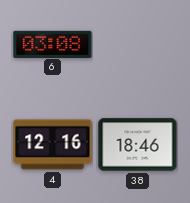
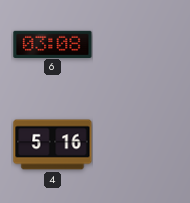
4: 12:16 -> 5:16 (53, 145)
38: 18:46 -> none (138, 145)
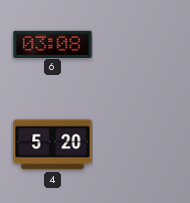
4: 5:16 -> 5:20 (53, 145)
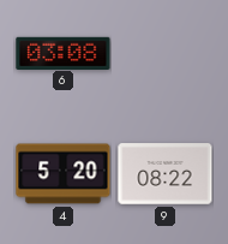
9: none -> 08:22 (166, 174)
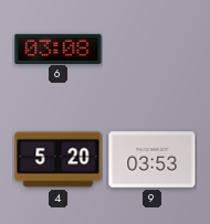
9: 08:22 -> 03:53 (153, 160)
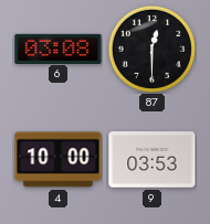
87: none -> 12:30 (151, 49)
4: 5:20 -> 10:00 (59, 160)
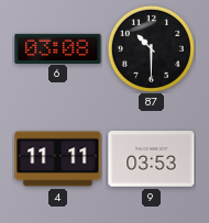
87: 12:30 -> 10:30 (151, 48)
4: 10:00 -> 11:11 (58, 159)
